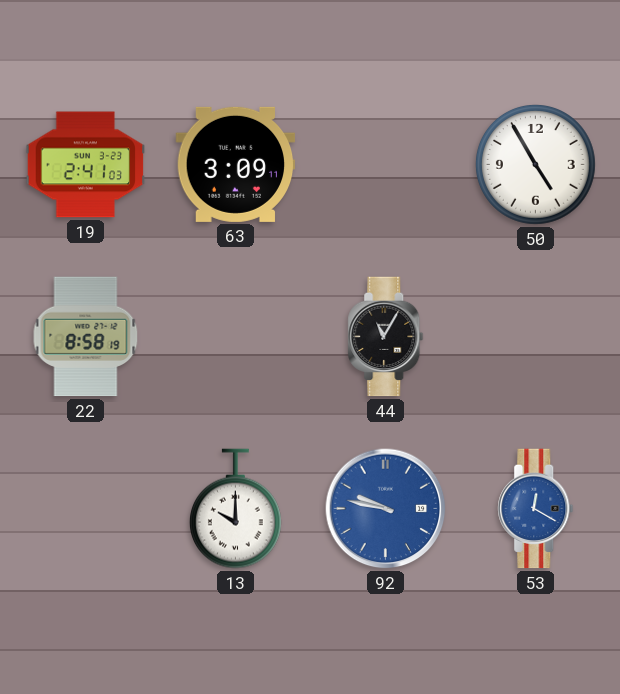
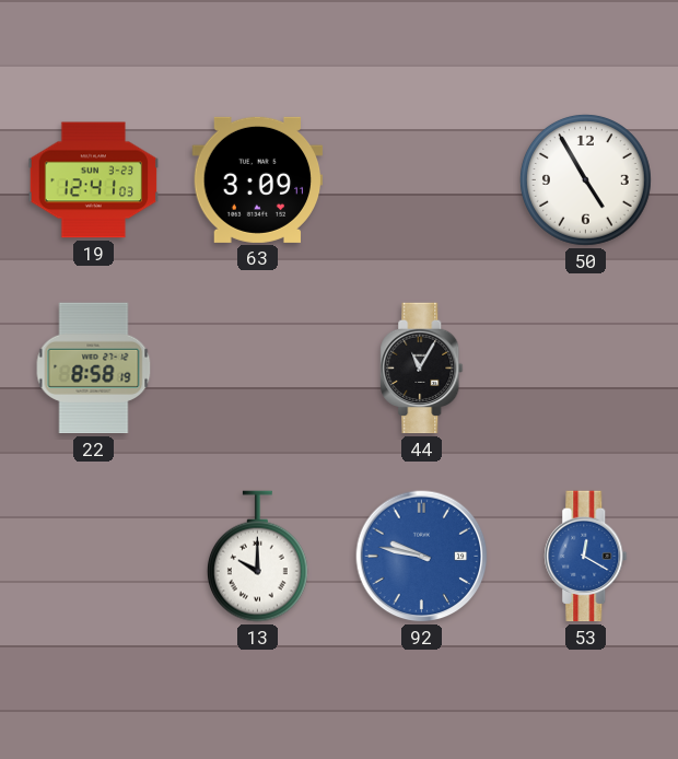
19: 2:41 -> 12:41 (94, 180)
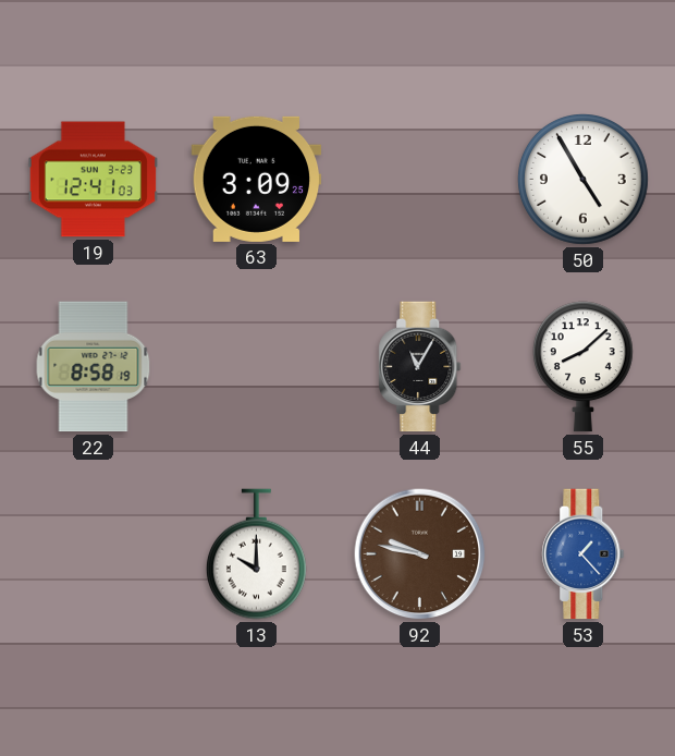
63: 3:09:11 -> 3:09:25 (257, 179)
55: none -> 8:08 (582, 367)
92 dial: blue -> brown (420, 554)
53: 12:20 -> 1:23 (584, 554)
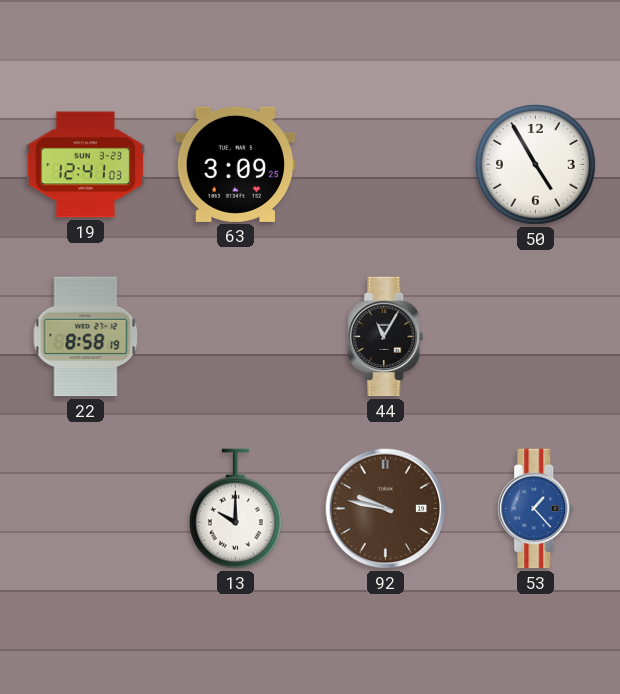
55: 8:08 -> none (582, 367)
